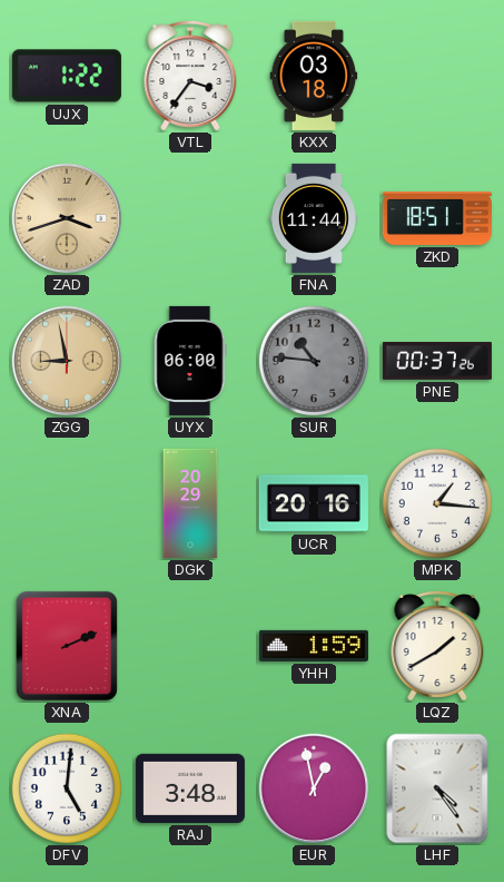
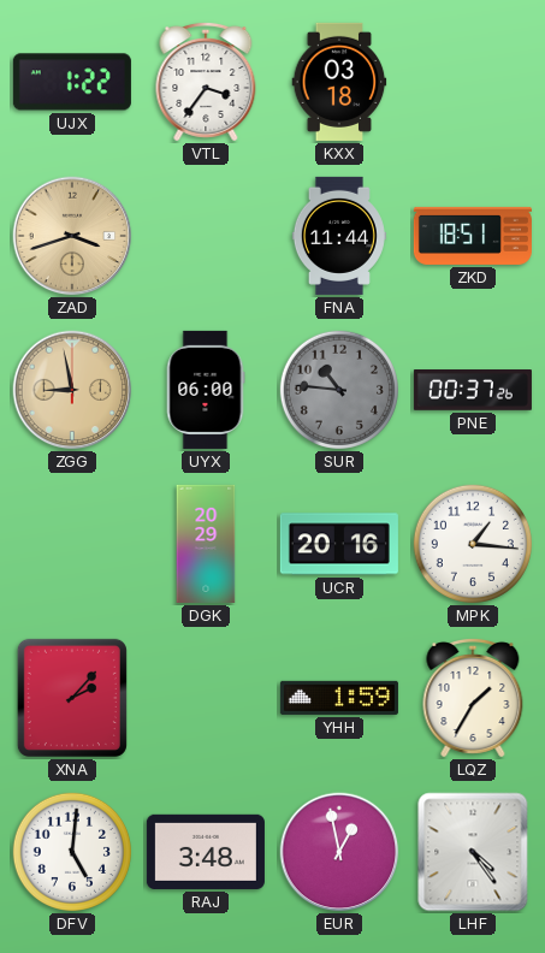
XNA: 2:11 -> 2:07 (72, 698)
LQZ: 1:40 -> 1:35 (473, 698)
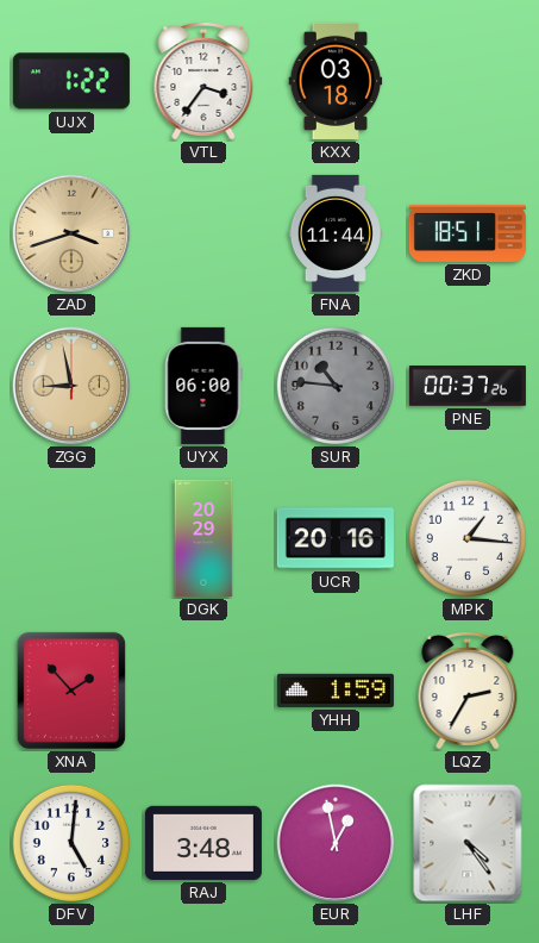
XNA: 2:07 -> 1:53 (71, 691)
LQZ: 1:35 -> 2:35 (468, 691)
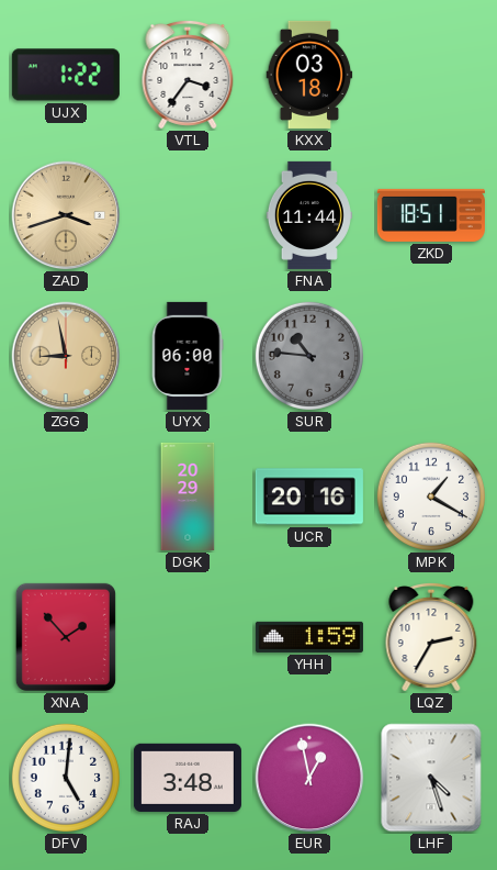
PNE: 00:37 -> none (468, 387)
MPK: 1:16 -> 1:20 (431, 497)
LHF: 4:24 -> 4:27 (431, 778)
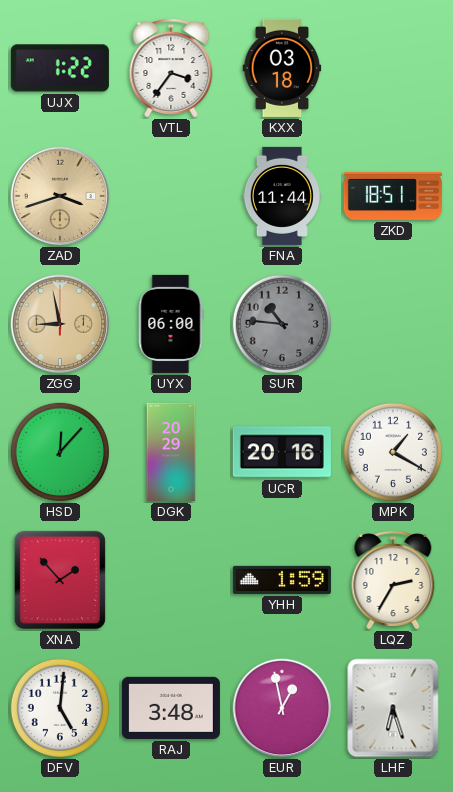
HSD: none -> 12:07 (60, 452)
LHF: 4:27 -> 6:27 (393, 708)
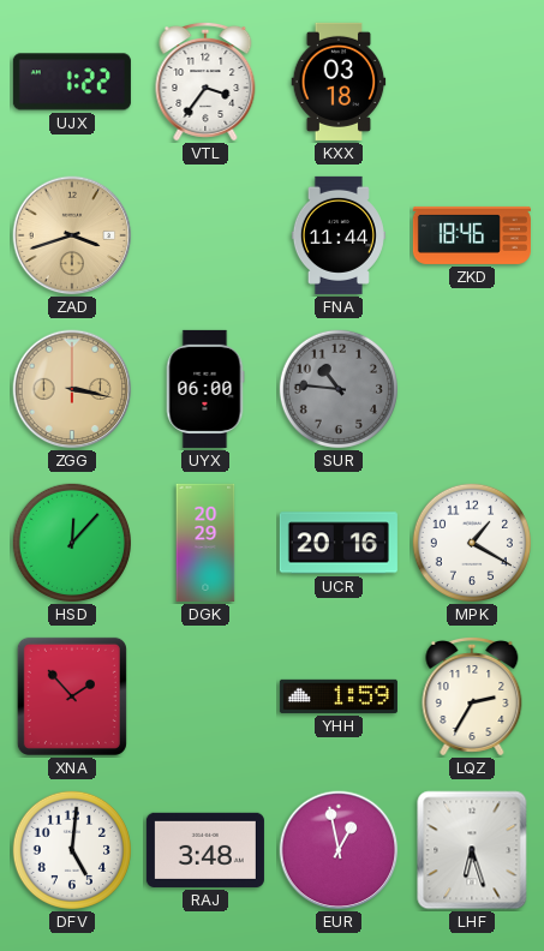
ZKD: 18:51 -> 18:46 (472, 235)
ZGG: 8:58 -> 3:17 (72, 389)
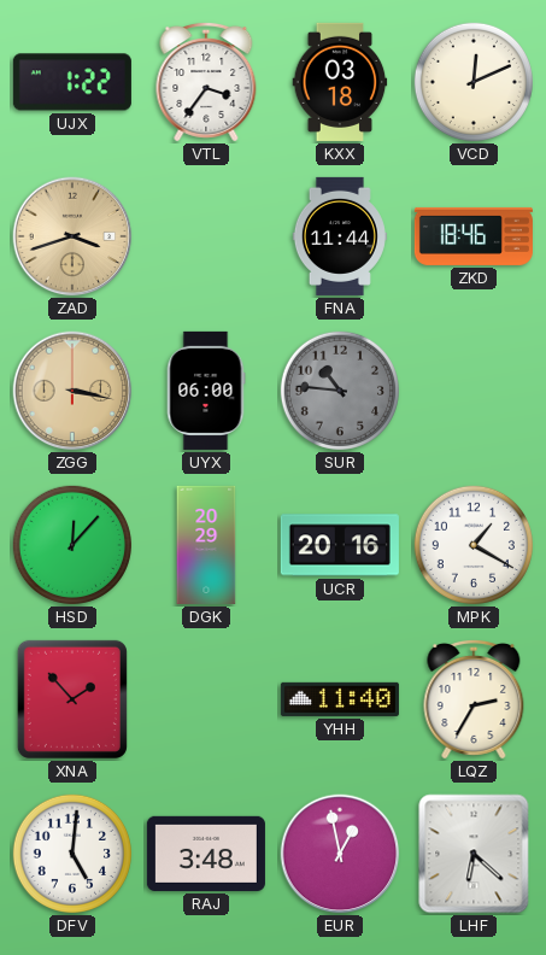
VCD: none -> 12:11 (474, 82)
YHH: 1:59 -> 11:40 (340, 699)
LHF: 6:27 -> 6:22 (474, 854)
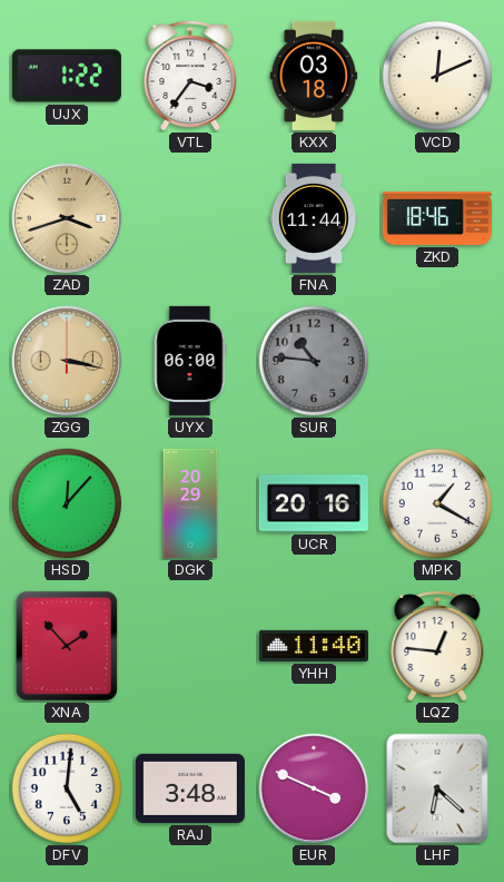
LQZ: 2:35 -> 12:46 (437, 646)
EUR: 12:58 -> 3:49 (314, 788)
